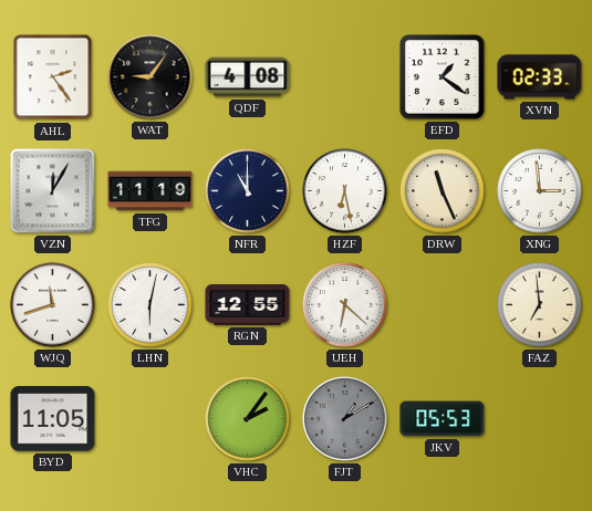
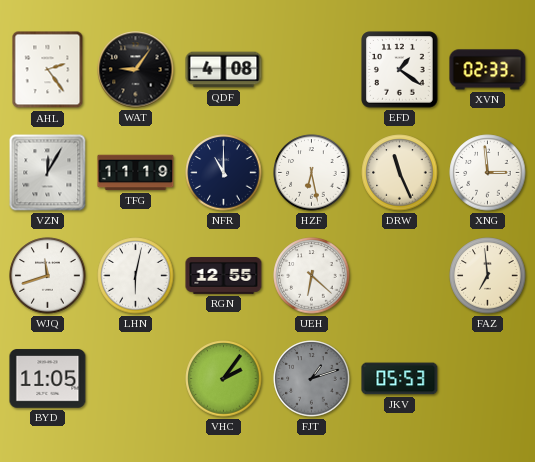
FJT: 1:10 -> 1:12 (312, 379)
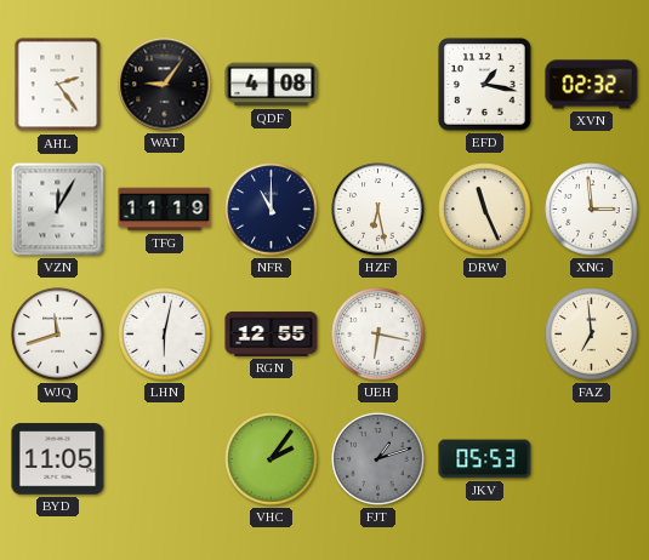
EFD: 1:21 -> 1:17 (485, 85)
XVN: 02:33 -> 02:32 (592, 85)
UEH: 6:22 -> 6:17 (378, 335)
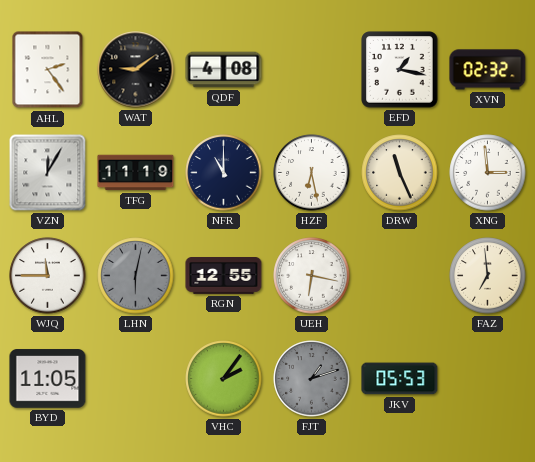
WAT: 9:06 -> 9:09 (136, 70)
WJQ: 11:42 -> 11:45 (48, 276)
LHN dial: white -> grey (136, 276)
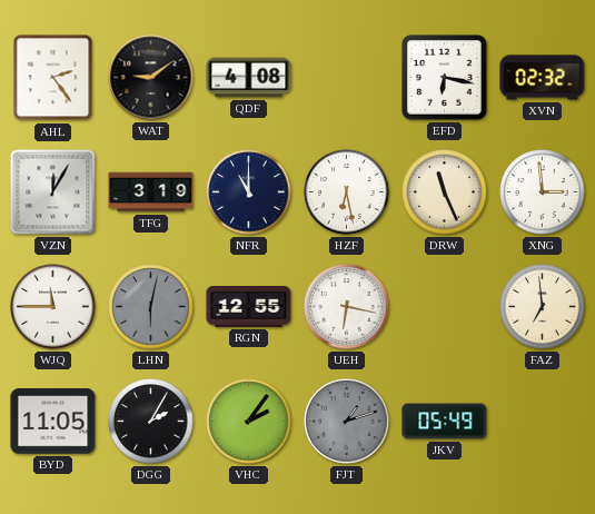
EFD: 1:17 -> 6:17 (445, 78)
TFG: 11:19 -> 3:19 (151, 192)
DGG: none -> 2:05 (151, 422)
JKV: 05:53 -> 05:49 (445, 422)
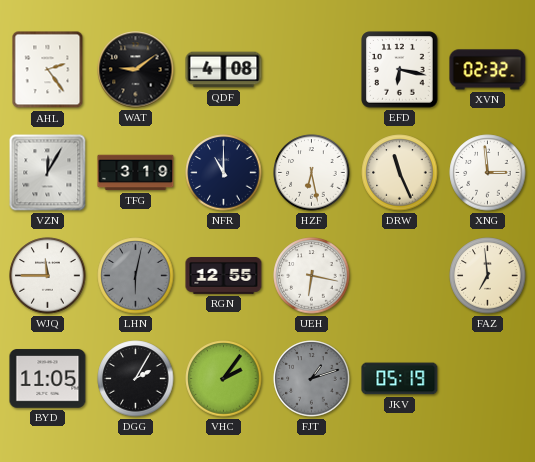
JKV: 05:49 -> 05:19 (400, 379)
